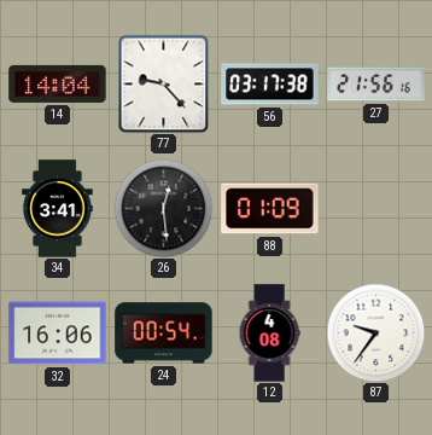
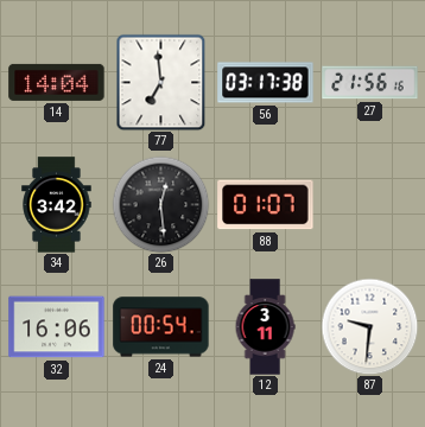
77: 9:23 -> 6:59 (161, 82)
34: 3:41 -> 3:42 (57, 205)
88: 01:09 -> 01:07 (266, 205)
12: 4:08 -> 3:11 (265, 327)
87: 9:36 -> 9:31 (369, 326)
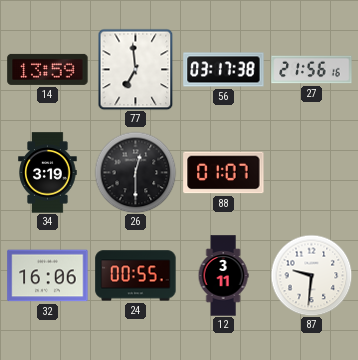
14: 14:04 -> 13:59 (48, 69)
34: 3:42 -> 3:19 (48, 173)
26: 12:29 -> 12:30 (135, 172)
24: 00:54 -> 00:55 (136, 276)
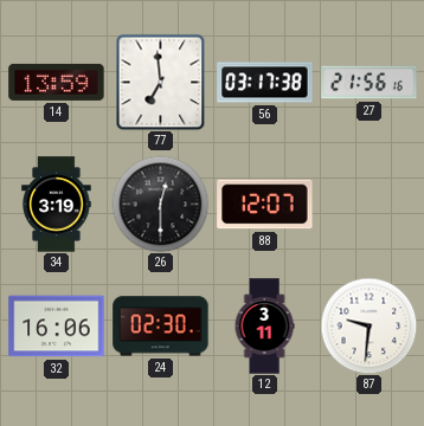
88: 01:07 -> 12:07 (265, 205)
24: 00:55 -> 02:30 (161, 327)
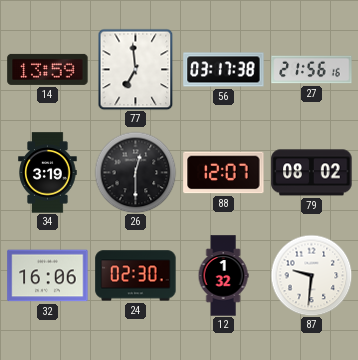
79: none -> 08:02 (312, 173)
12: 3:11 -> 1:32 (223, 276)
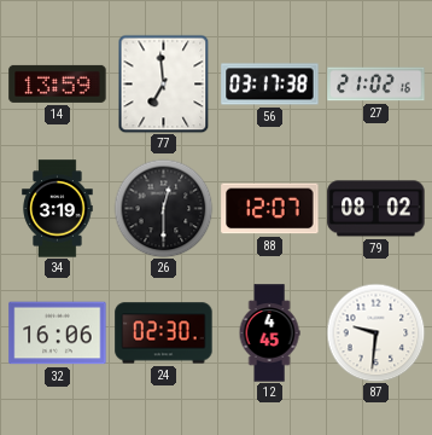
27: 21:56 -> 21:02 (376, 85)
12: 1:32 -> 4:45 (269, 333)
